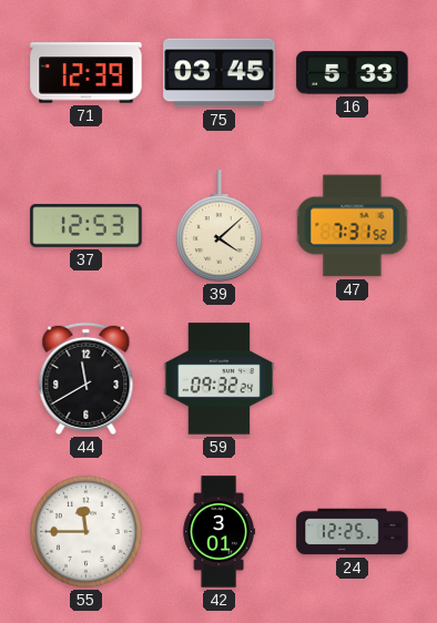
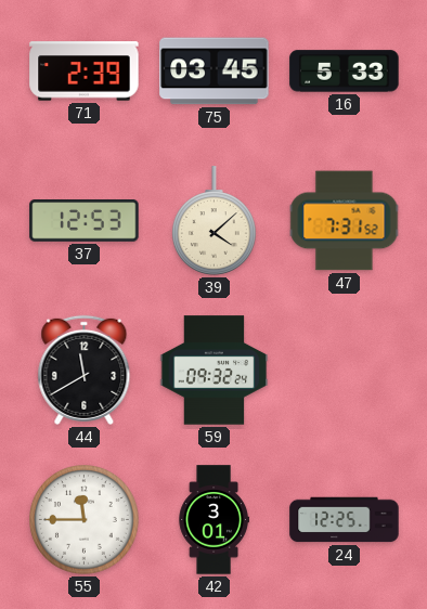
71: 12:39 -> 2:39 (85, 72)
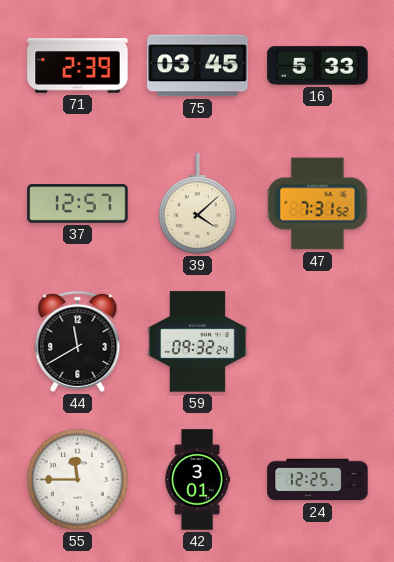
37: 12:53 -> 12:57 (78, 204)
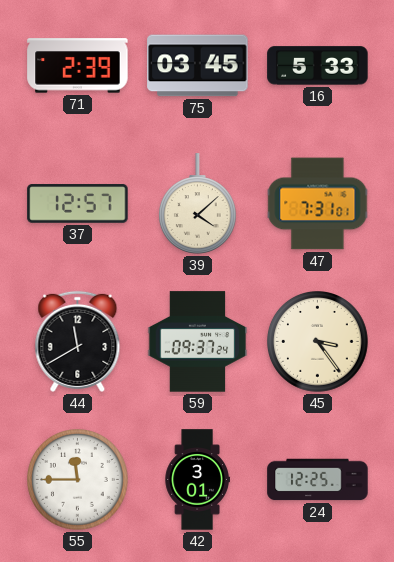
47: 7:31:52 -> 7:31:01 (318, 204)
59: 09:32 -> 09:37 (198, 342)
45: none -> 3:24 (318, 342)
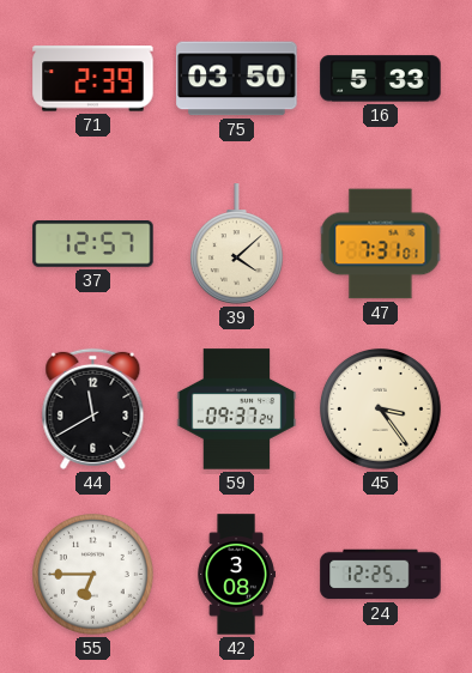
75: 03:45 -> 03:50 (237, 79)
55: 11:45 -> 6:45 (93, 575)
42: 3:01 -> 3:08 (236, 575)
